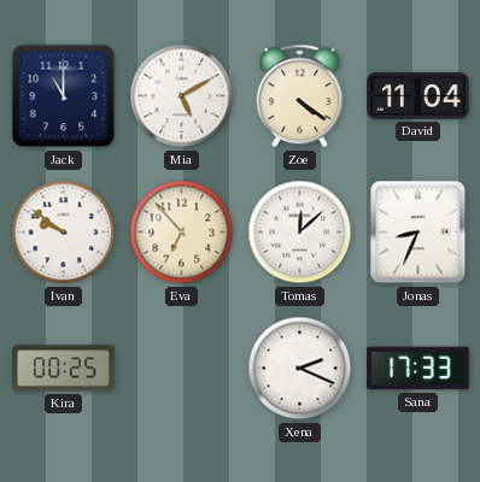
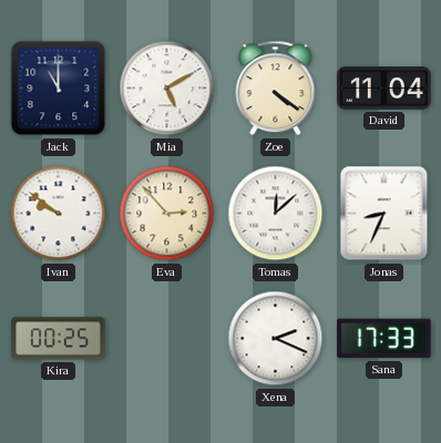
Eva: 6:53 -> 2:53 (167, 214)
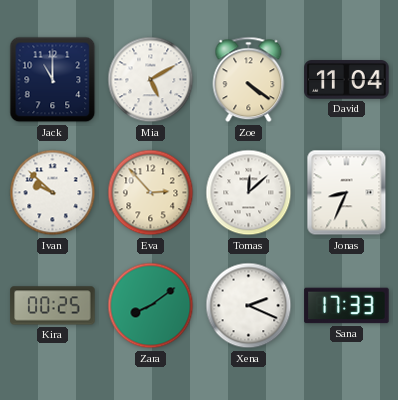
Ivan: 9:51 -> 9:52 (53, 193)
Zara: none -> 8:09 (151, 306)
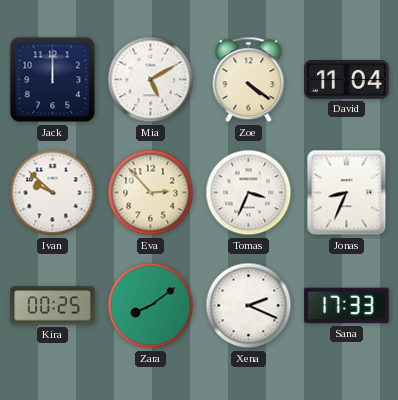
Jack: 11:00 -> 12:00 (53, 80)
Tomas: 12:08 -> 3:34 (249, 193)
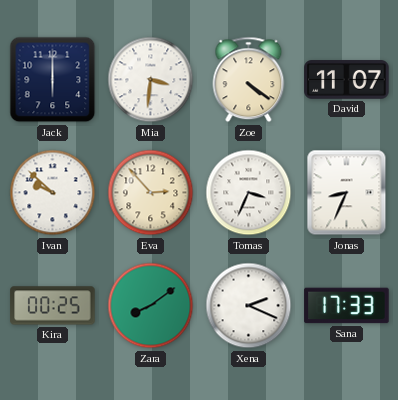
Jack: 12:00 -> 6:00 (53, 80)
Mia: 5:10 -> 3:31 (151, 80)
David: 11:04 -> 11:07 (347, 80)
